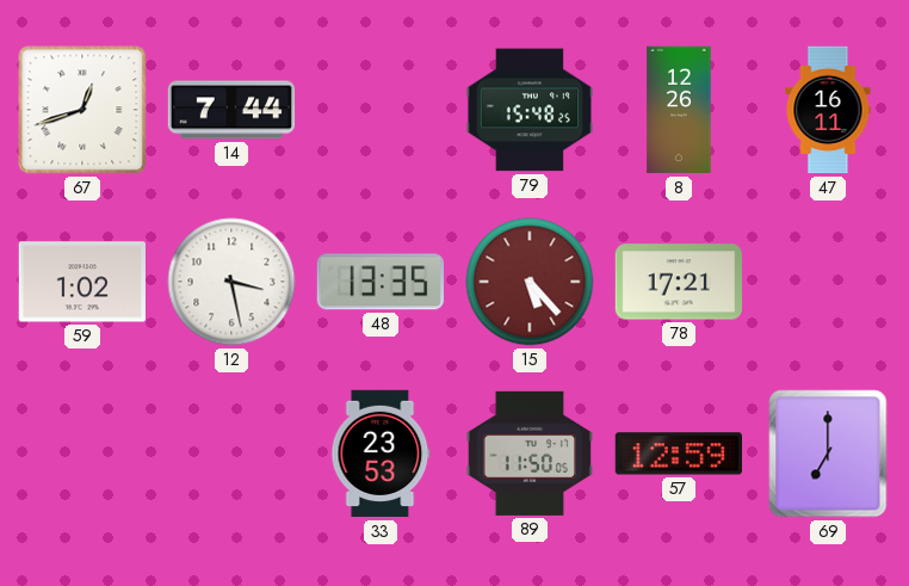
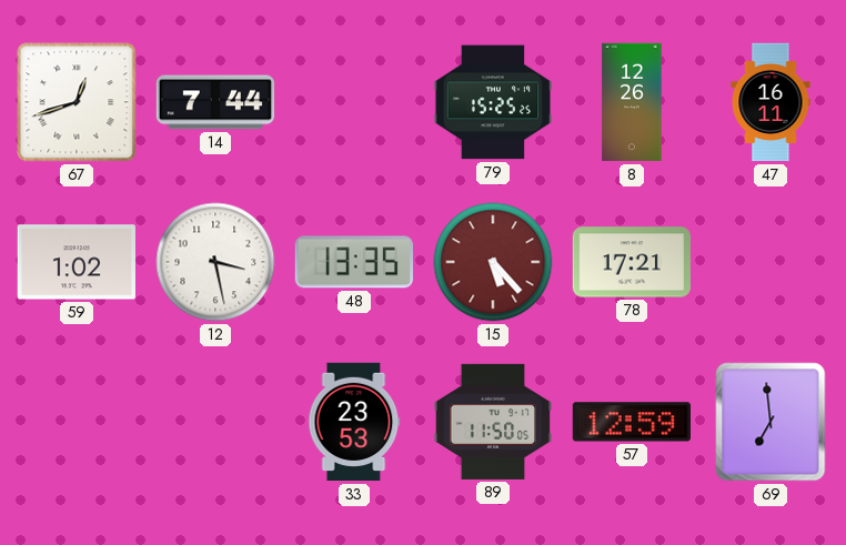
79: 15:48 -> 15:25 (493, 102)
69: 7:00 -> 6:59 (771, 422)
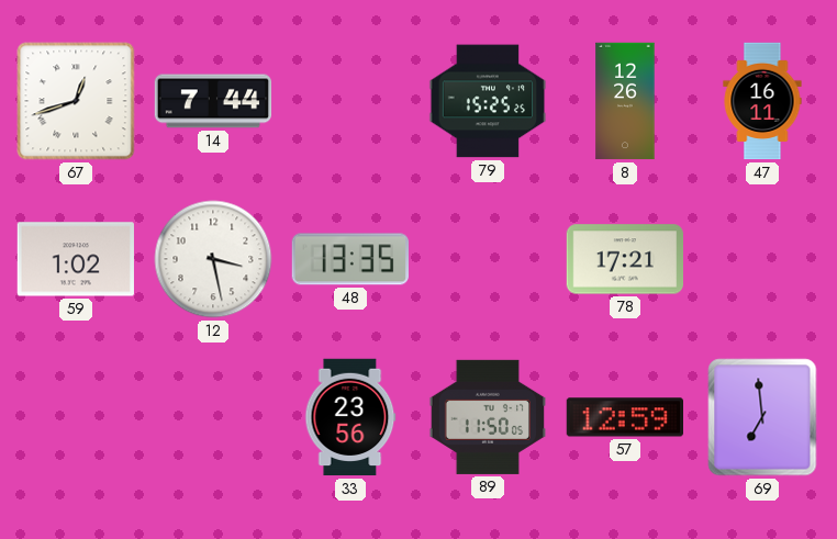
15: 5:23 -> none (493, 262)
33: 23:53 -> 23:56 (350, 417)
